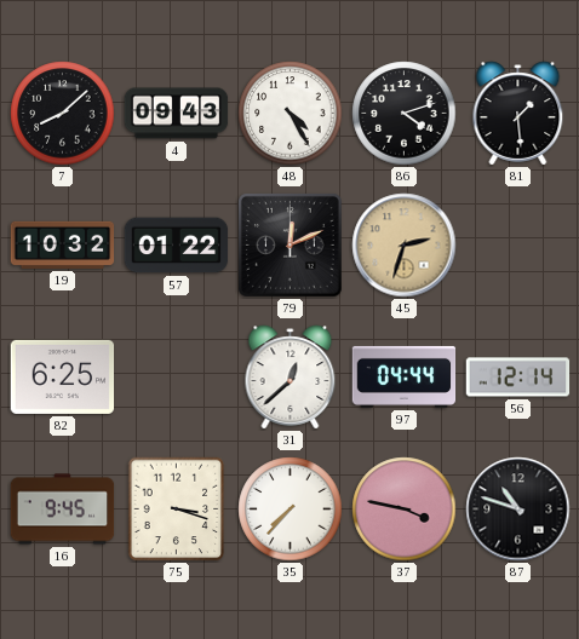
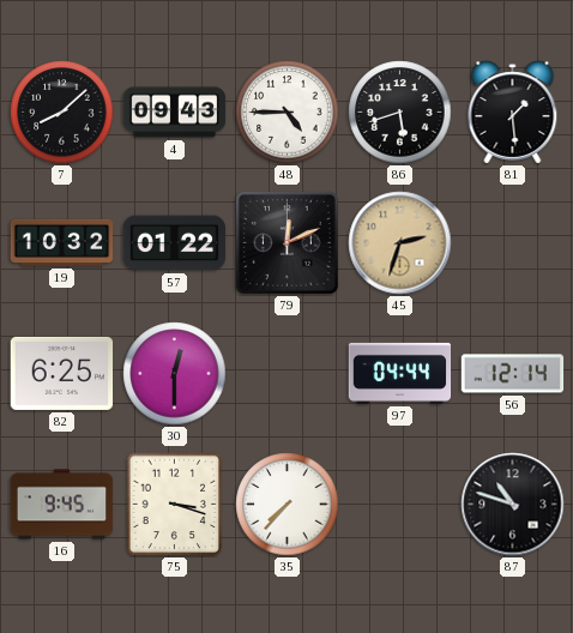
48: 4:25 -> 4:45 (288, 113)
86: 4:12 -> 5:42 (400, 113)
30: none -> 12:30 (175, 374)
31: 12:38 -> none (291, 378)
37: 3:47 -> none (405, 510)
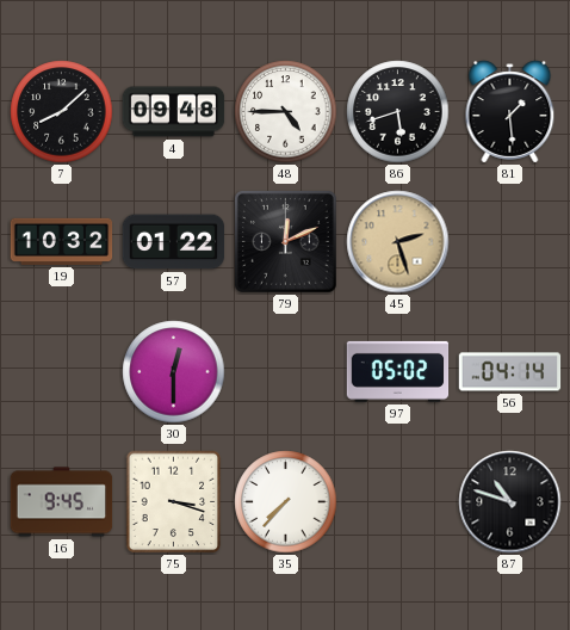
4: 09:43 -> 09:48 (174, 112)
45: 2:33 -> 2:27 (398, 242)
82: 6:25 -> none (62, 373)
97: 04:44 -> 05:02 (398, 371)
56: 12:14 -> 04:14 (510, 372)
